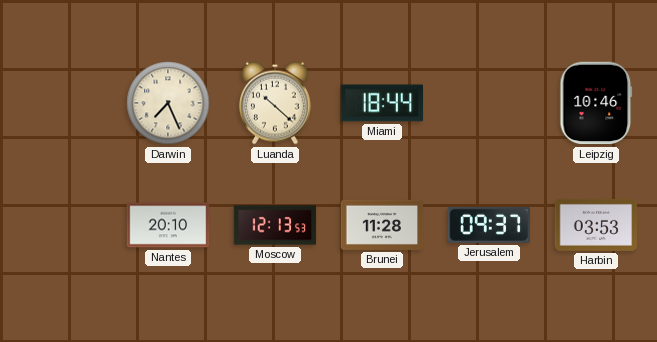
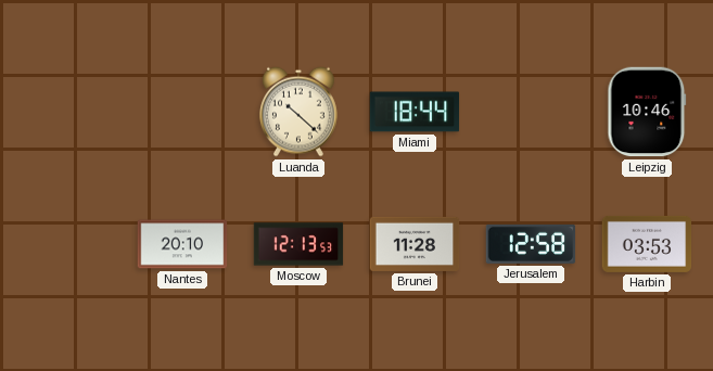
Darwin: 7:26 -> none (168, 103)
Jerusalem: 09:37 -> 12:58 (531, 244)
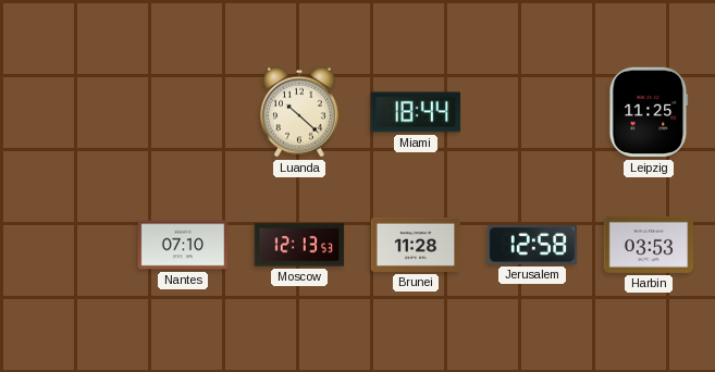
Leipzig: 10:46 -> 11:25 (649, 112)
Nantes: 20:10 -> 07:10 (183, 245)
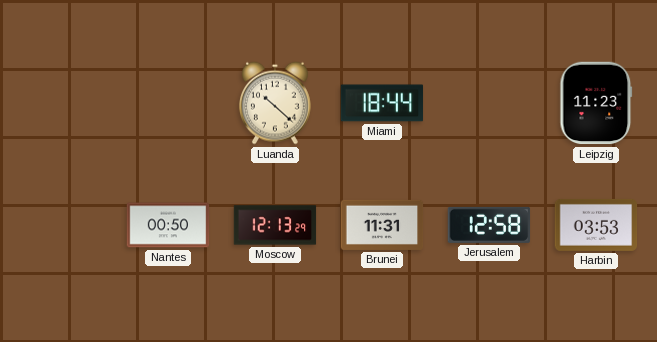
Leipzig: 11:25 -> 11:23 (596, 103)
Nantes: 07:10 -> 00:50 (168, 225)
Moscow: 12:13:53 -> 12:13:29 (275, 225)
Brunei: 11:28 -> 11:31 (382, 225)
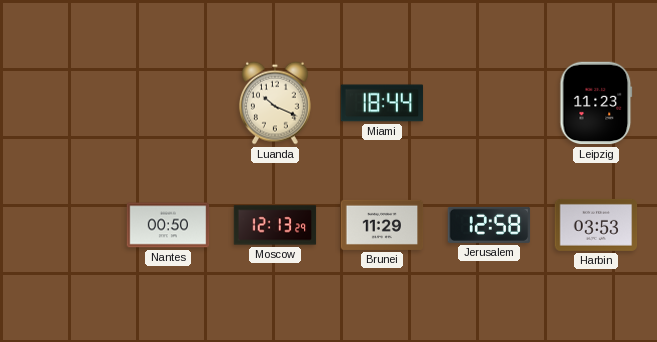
Luanda: 10:22 -> 10:19 (275, 103)
Brunei: 11:31 -> 11:29 (382, 225)
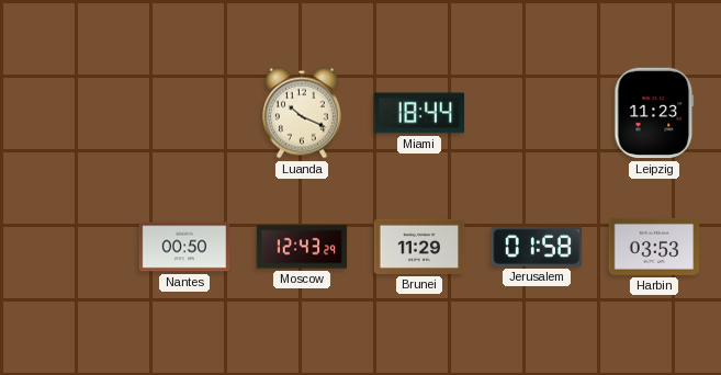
Moscow: 12:13 -> 12:43 (302, 247)
Jerusalem: 12:58 -> 01:58 (537, 247)
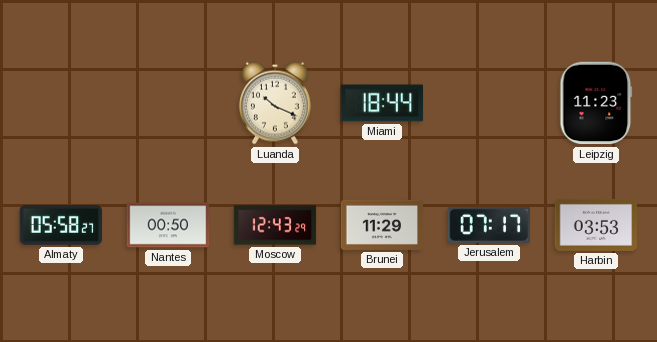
Almaty: none -> 05:58 (60, 225)
Jerusalem: 01:58 -> 07:17 (489, 225)
